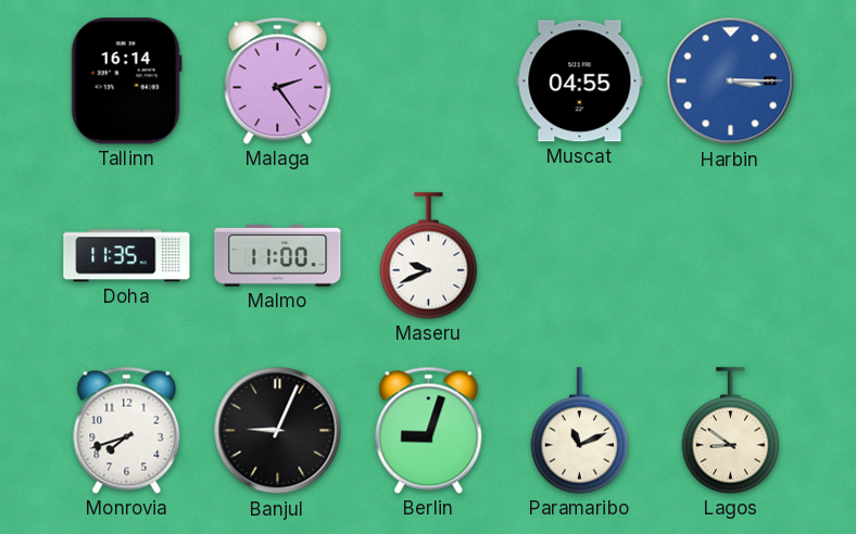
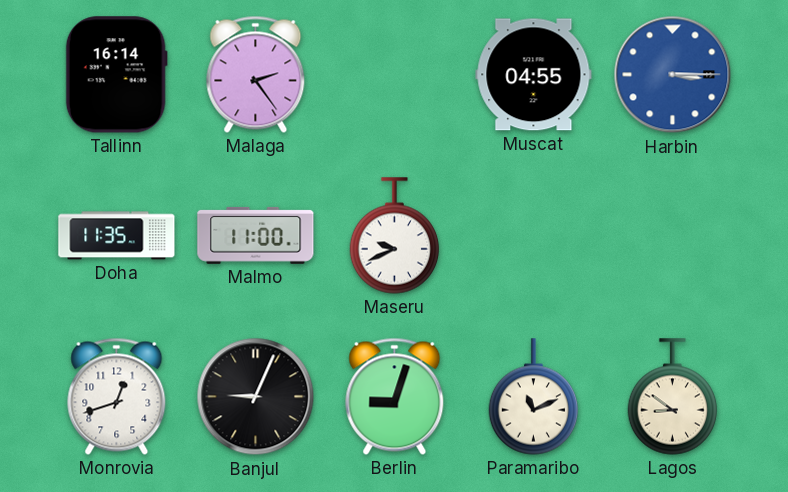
Monrovia: 7:42 -> 12:42 (117, 396)
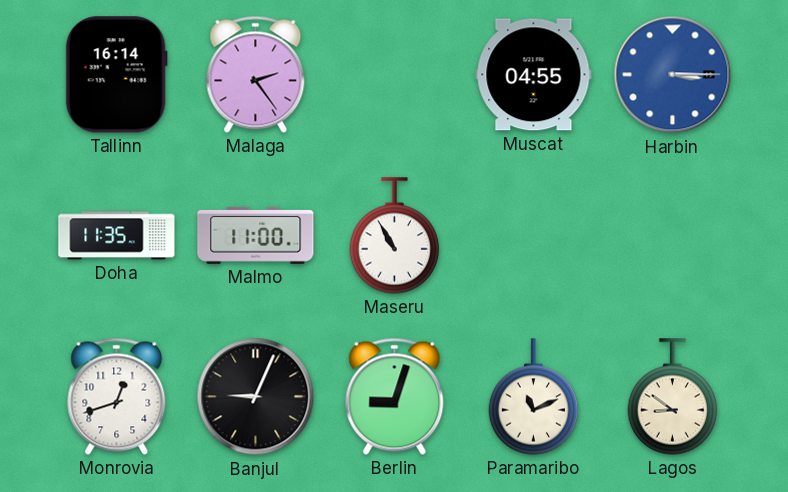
Maseru: 9:41 -> 10:55 (395, 236)
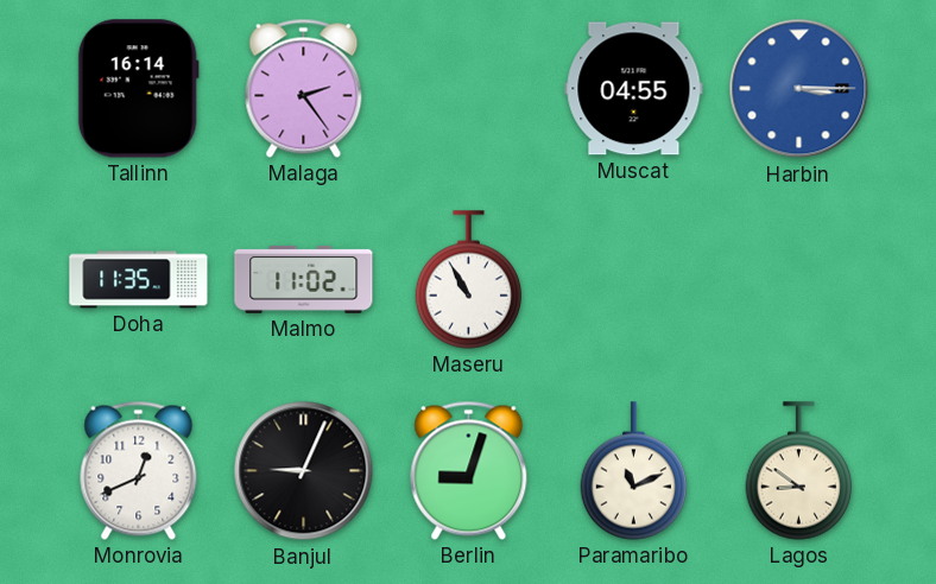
Malmo: 11:00 -> 11:02 (304, 279)
Monrovia: 12:42 -> 12:41 (139, 470)
